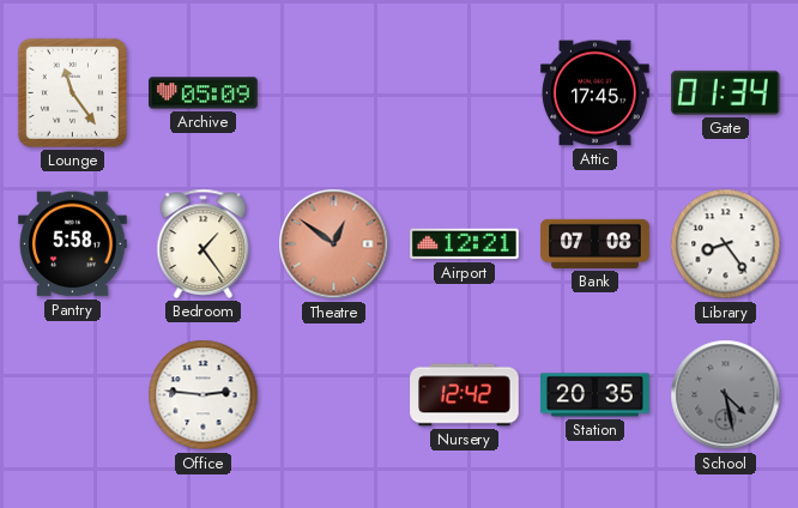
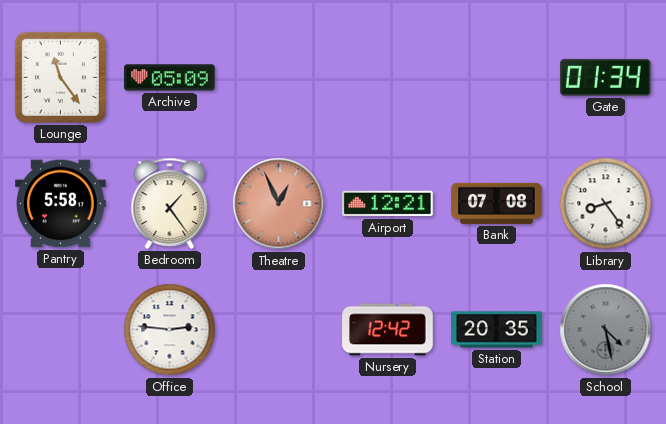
Attic: 17:45 -> none (596, 93)
Theatre: 12:51 -> 12:56 (279, 204)
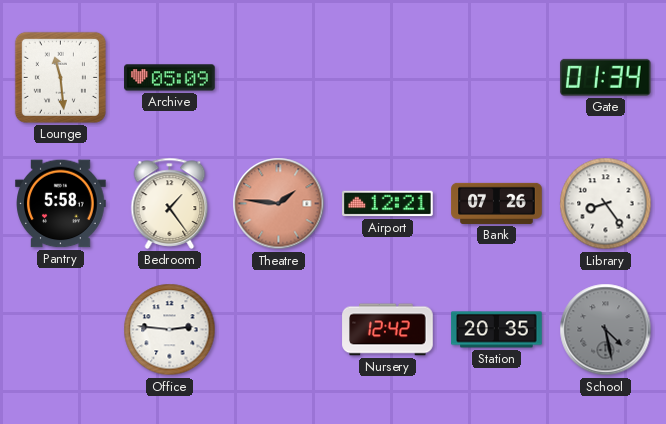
Lounge: 11:24 -> 11:29 (60, 77)
Theatre: 12:56 -> 1:46 (279, 204)
Bank: 07:08 -> 07:26 (497, 203)
